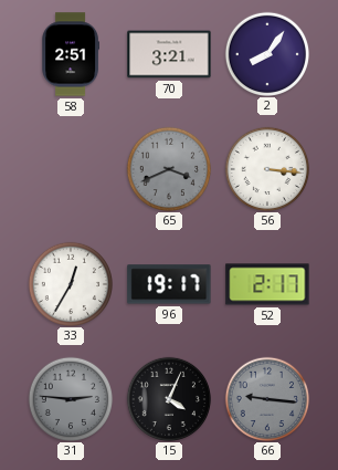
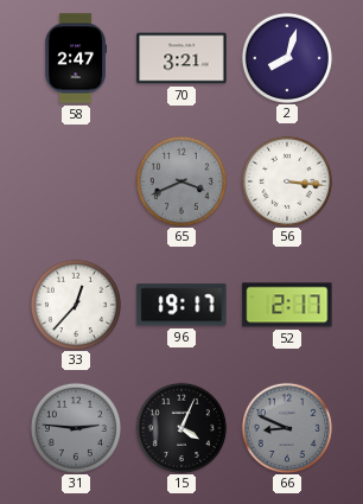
58: 2:51 -> 2:47 (75, 58)
2: 8:06 -> 8:03 (286, 57)
33: 12:35 -> 12:37 (75, 304)
66: 9:16 -> 8:49 (286, 427)
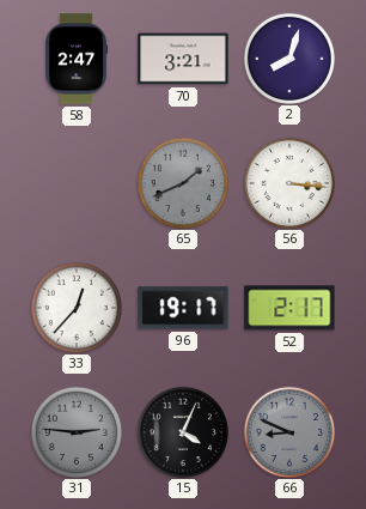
65: 3:41 -> 1:41 (182, 182)
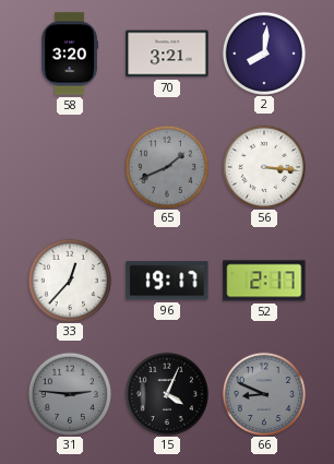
58: 2:47 -> 3:20 (69, 53)
2: 8:03 -> 8:01 (263, 52)
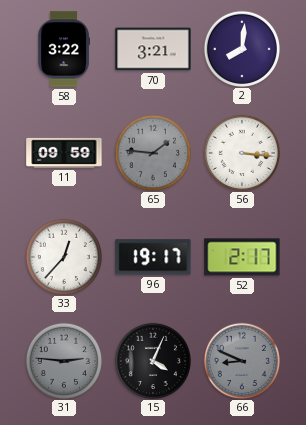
58: 3:20 -> 3:22 (63, 49)
11: none -> 09:59 (64, 153)
65: 1:41 -> 1:46 (152, 152)
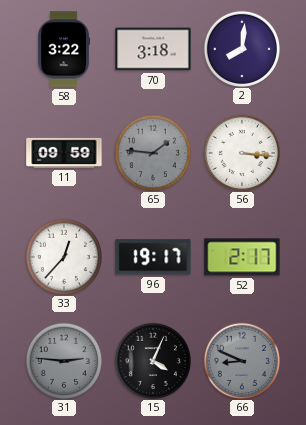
70: 3:21 -> 3:18 (153, 49)
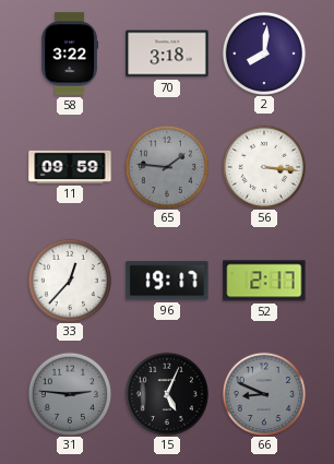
15: 4:04 -> 5:04 (166, 393)
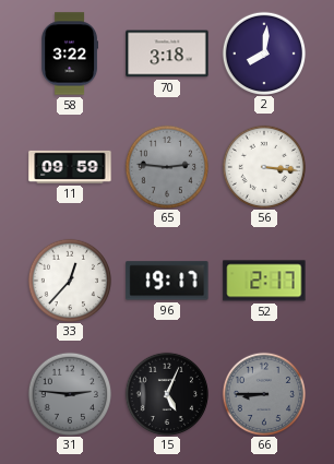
65: 1:46 -> 2:46 (166, 166)
66: 8:49 -> 8:45 (263, 393)
